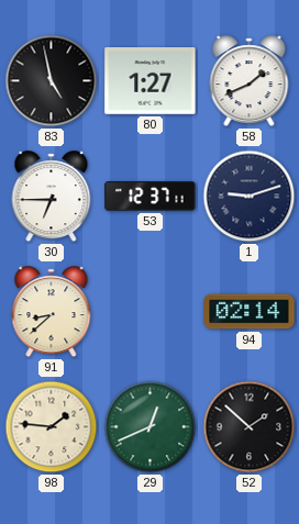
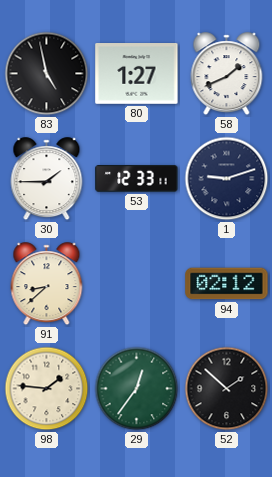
30: 6:45 -> 1:45 (47, 179)
53: 12:37 -> 12:33 (137, 179)
94: 02:14 -> 02:12 (227, 284)
29: 12:41 -> 12:36 (137, 389)
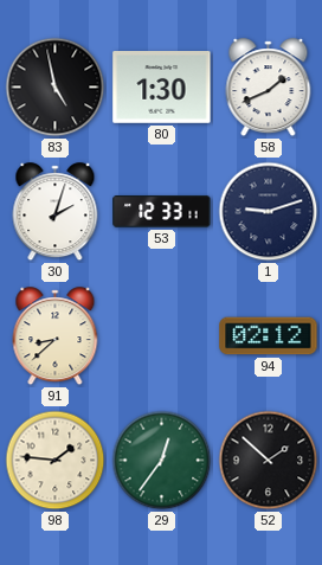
80: 1:27 -> 1:30 (162, 88)
30: 1:45 -> 2:03 (56, 212)
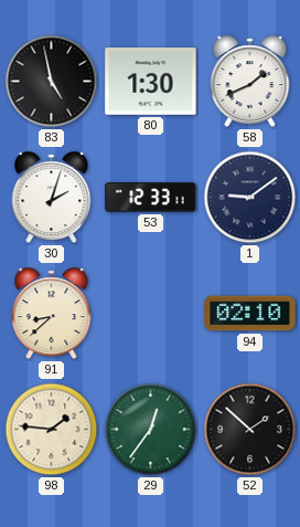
1: 9:12 -> 9:09 (250, 198)
94: 02:12 -> 02:10 (250, 314)
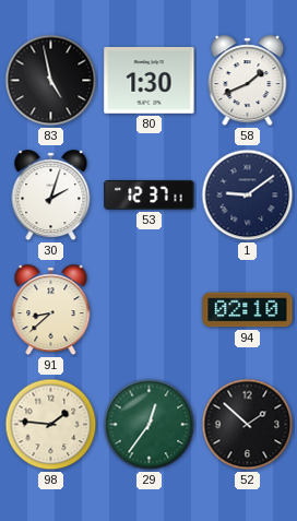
53: 12:33 -> 12:37 (150, 196)
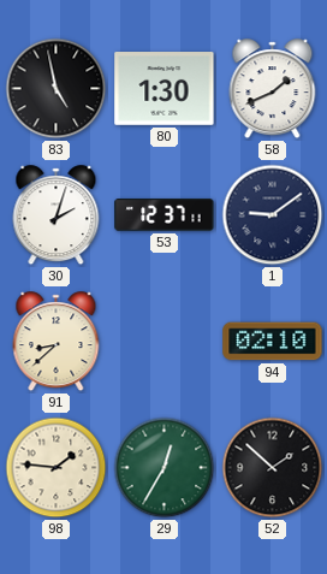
29: 12:36 -> 12:35 (165, 468)
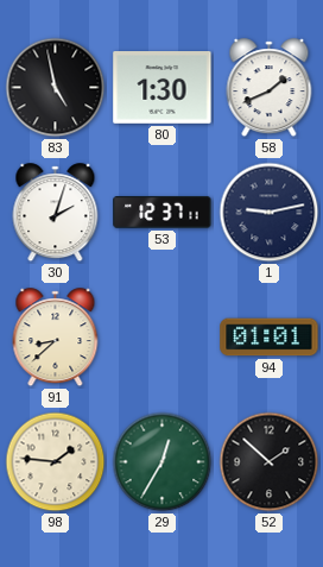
1: 9:09 -> 9:13 (270, 213)
94: 02:10 -> 01:01 (270, 338)
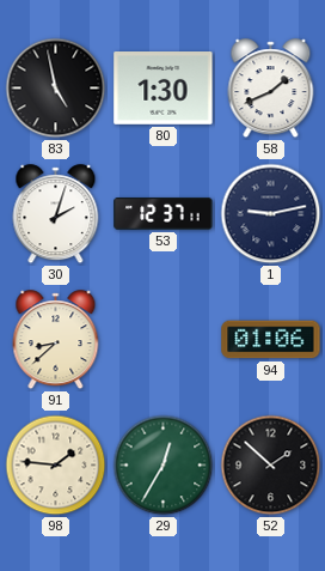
94: 01:01 -> 01:06 (271, 340)
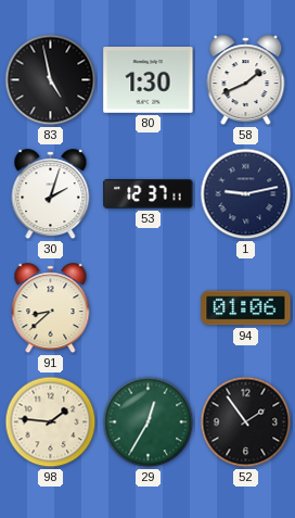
52: 1:52 -> 1:54 (246, 422)
